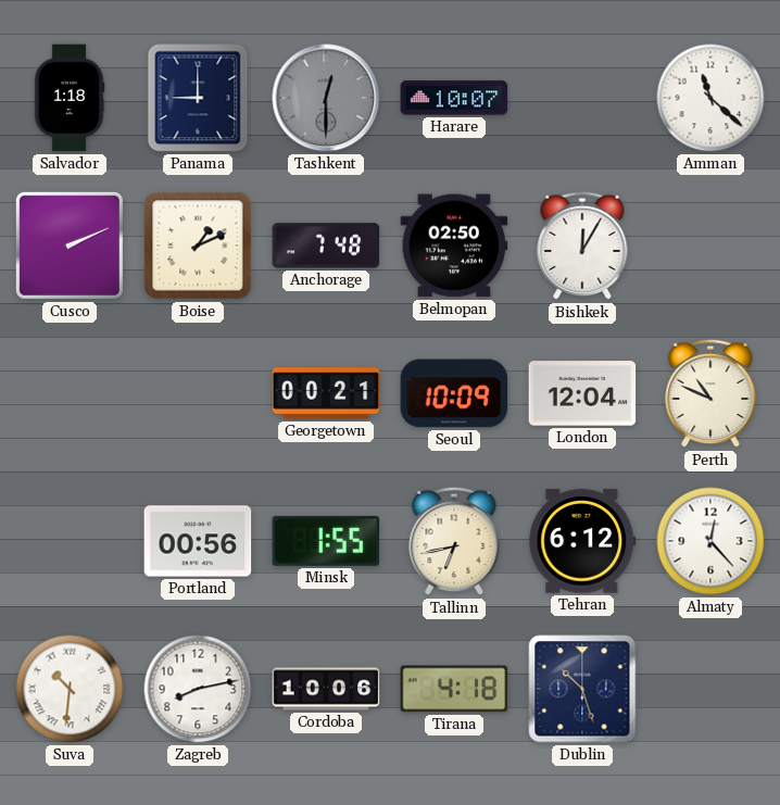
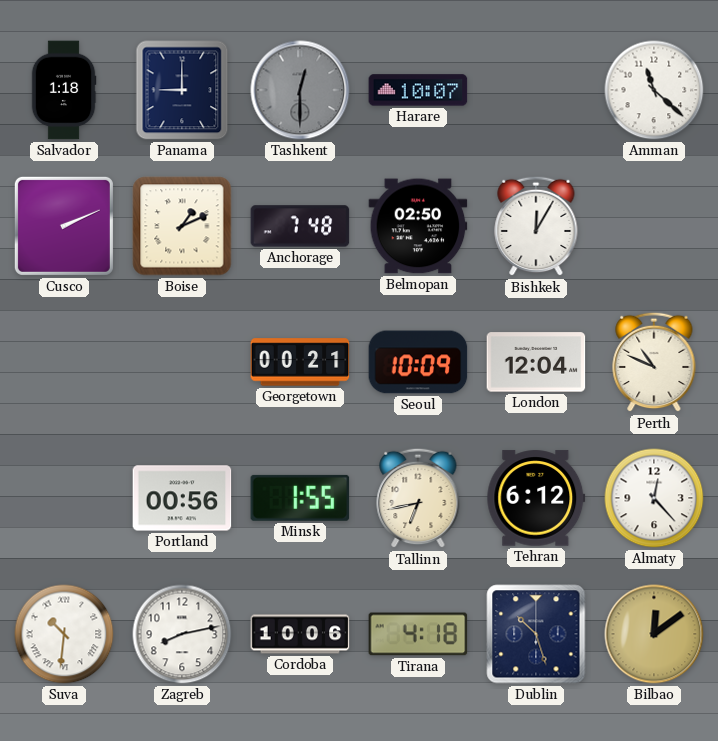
Bilbao: none -> 12:09 (654, 634)
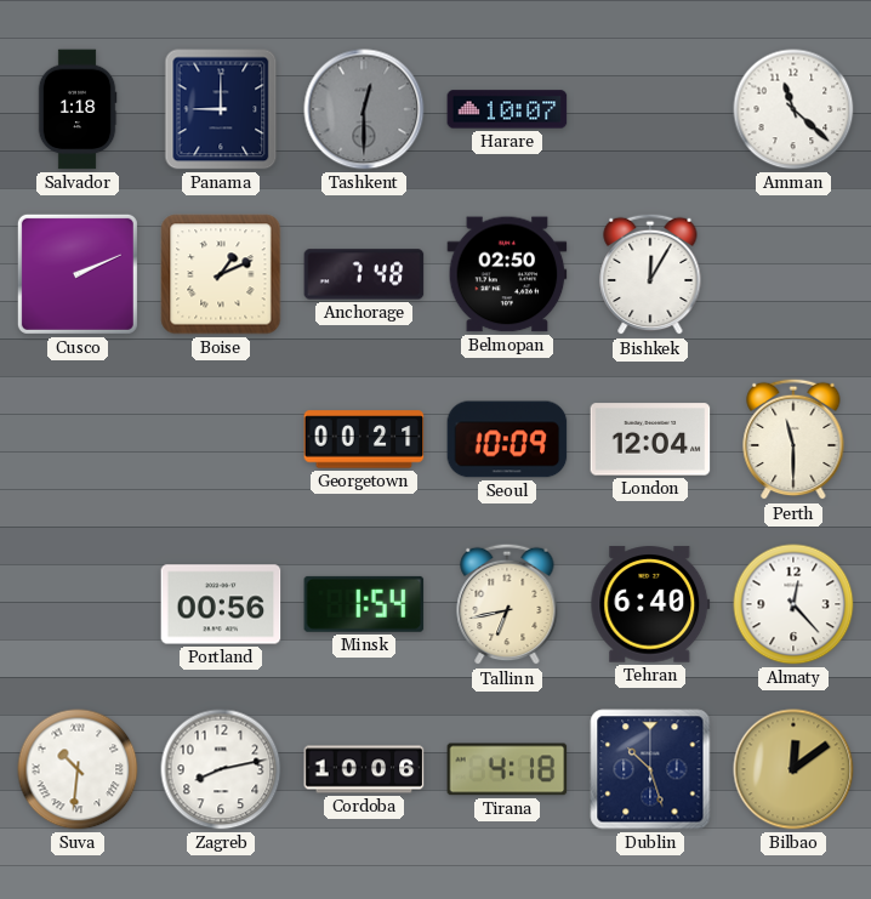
Perth: 10:49 -> 11:30 (793, 439)
Minsk: 1:55 -> 1:54 (364, 604)
Tehran: 6:12 -> 6:40 (650, 604)
